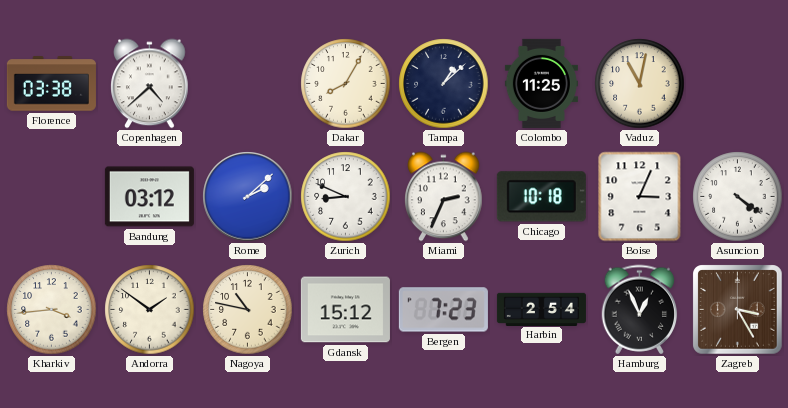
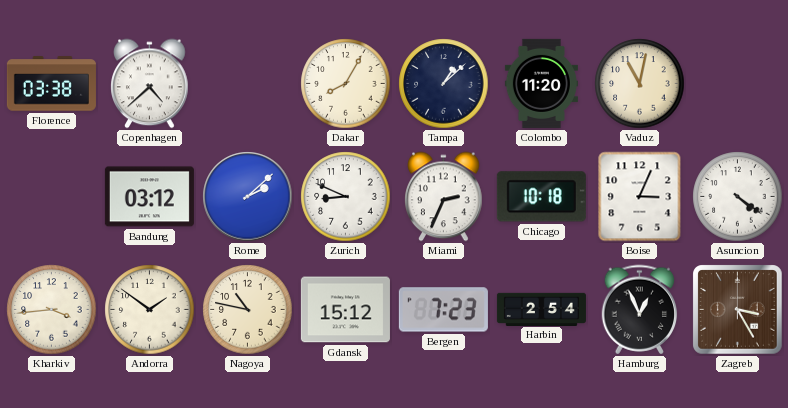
Colombo: 11:25 -> 11:20 (541, 83)
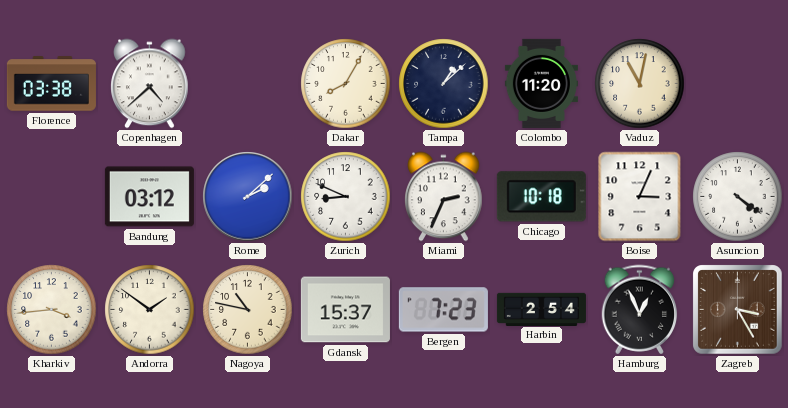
Gdansk: 15:12 -> 15:37 (345, 310)
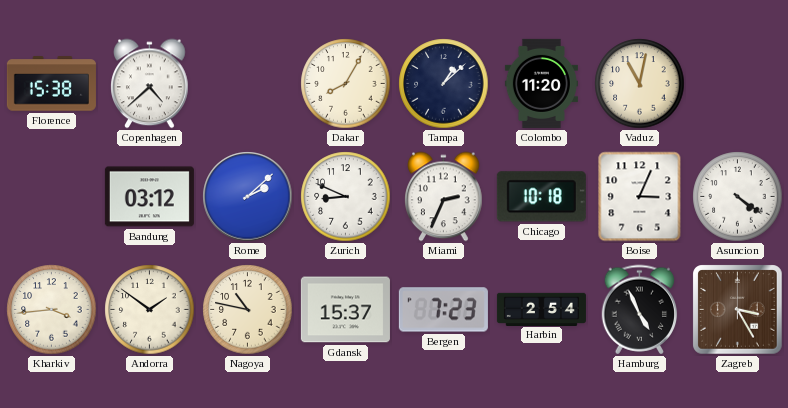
Florence: 03:38 -> 15:38 (51, 84)
Hamburg: 12:56 -> 4:56 (640, 310)
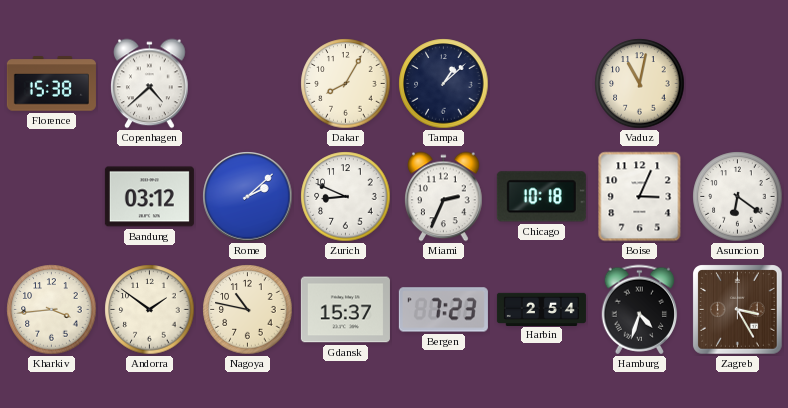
Colombo: 11:20 -> none (541, 83)
Asuncion: 4:21 -> 6:21 (738, 197)
Hamburg: 4:56 -> 4:33 (640, 310)
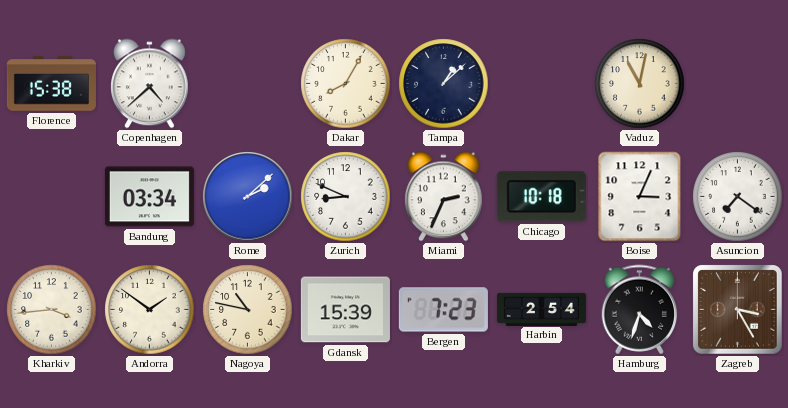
Bandung: 03:12 -> 03:34 (149, 197)
Asuncion: 6:21 -> 7:21 (738, 197)
Gdansk: 15:37 -> 15:39 (345, 310)
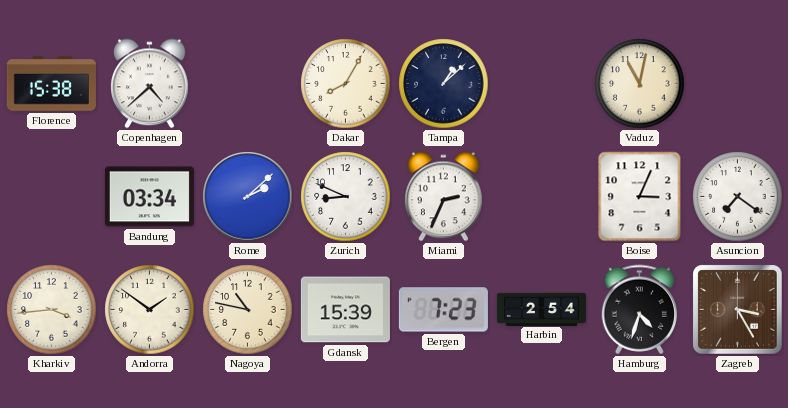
Chicago: 10:18 -> none (541, 197)
